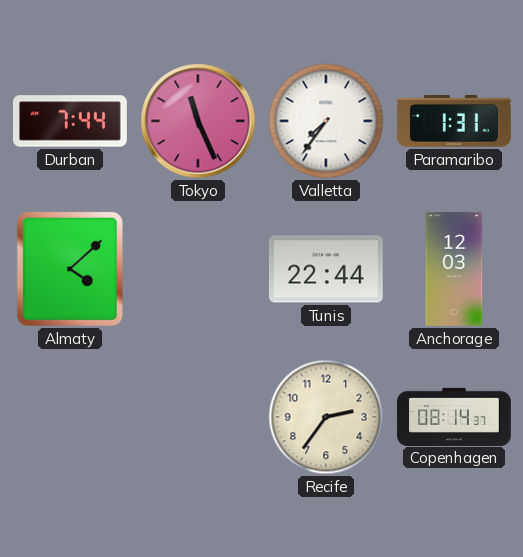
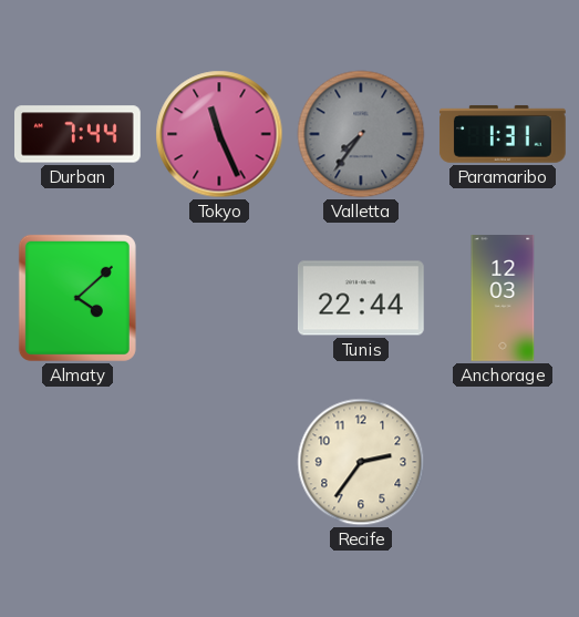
Valletta dial: white -> grey (361, 134)
Copenhagen: 08:14 -> none (454, 416)
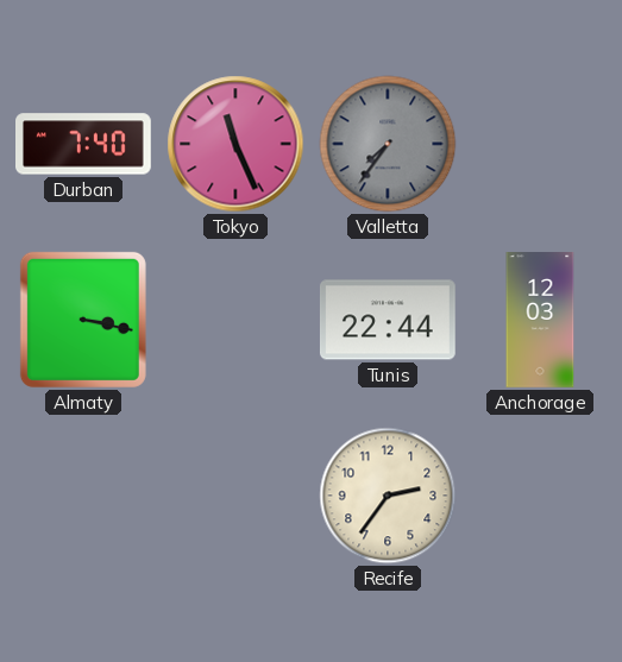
Durban: 7:44 -> 7:40 (84, 144)
Paramaribo: 1:31 -> none (503, 134)
Almaty: 4:08 -> 3:17 (83, 320)
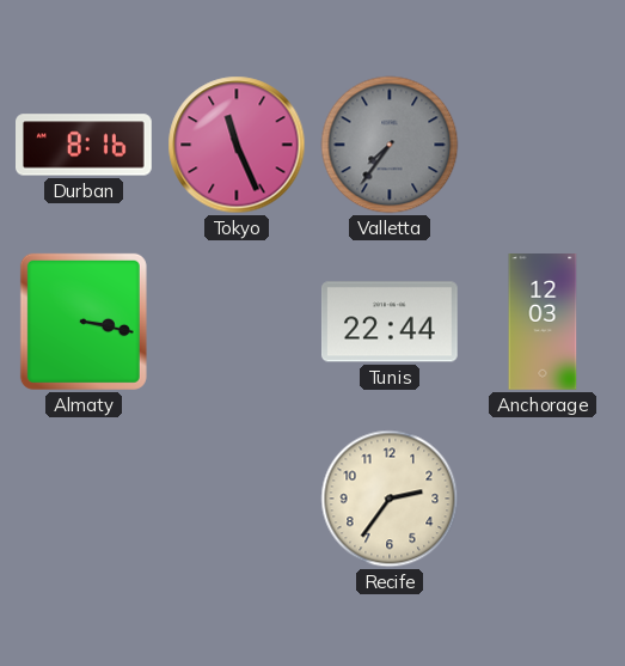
Durban: 7:40 -> 8:16 (85, 145)
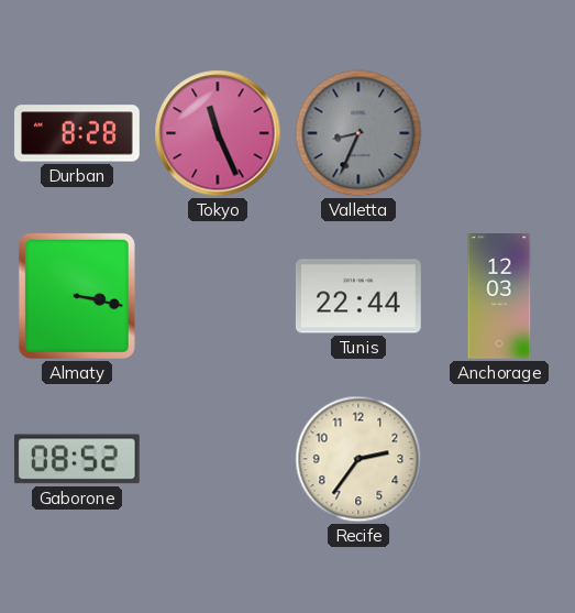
Durban: 8:16 -> 8:28 (78, 133)
Valletta: 7:36 -> 8:34 (358, 133)
Gaborone: none -> 08:52 (77, 459)
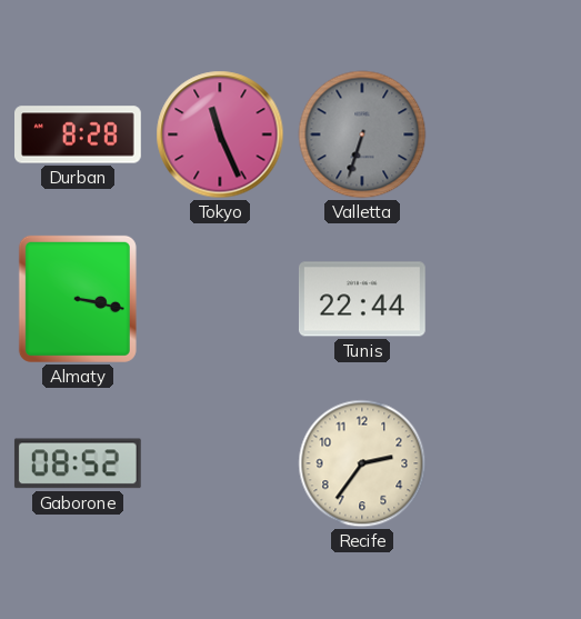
Valletta: 8:34 -> 6:33 (362, 134)
Anchorage: 12:03 -> none (499, 297)
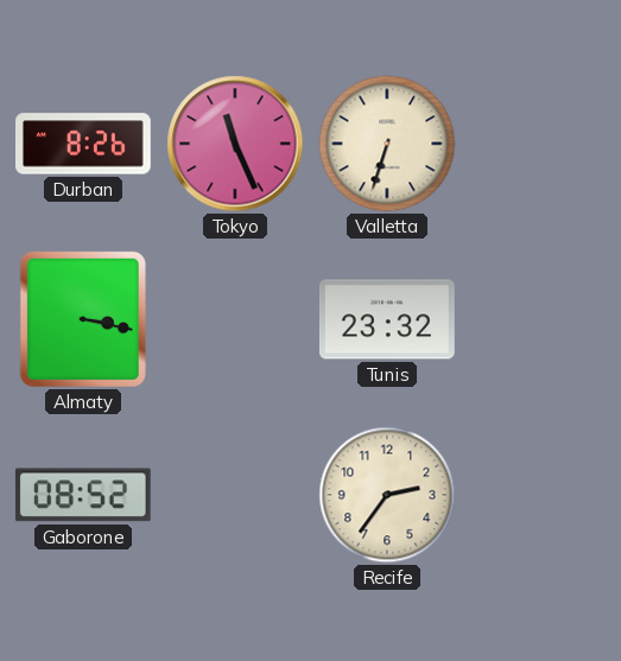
Durban: 8:28 -> 8:26 (84, 144)
Valletta dial: grey -> cream (387, 144)
Tunis: 22:44 -> 23:32 (387, 319)
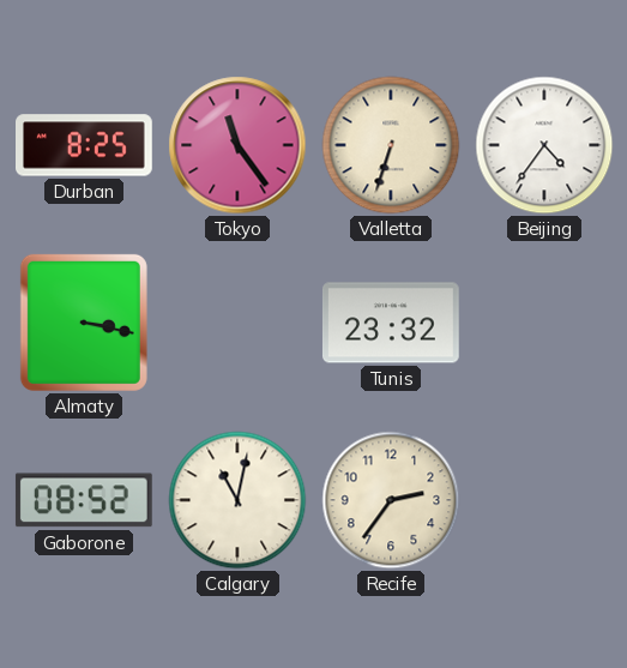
Durban: 8:26 -> 8:25 (85, 145)
Tokyo: 11:26 -> 11:24 (237, 145)
Beijing: none -> 4:36 (544, 145)
Calgary: none -> 11:02 (237, 500)
